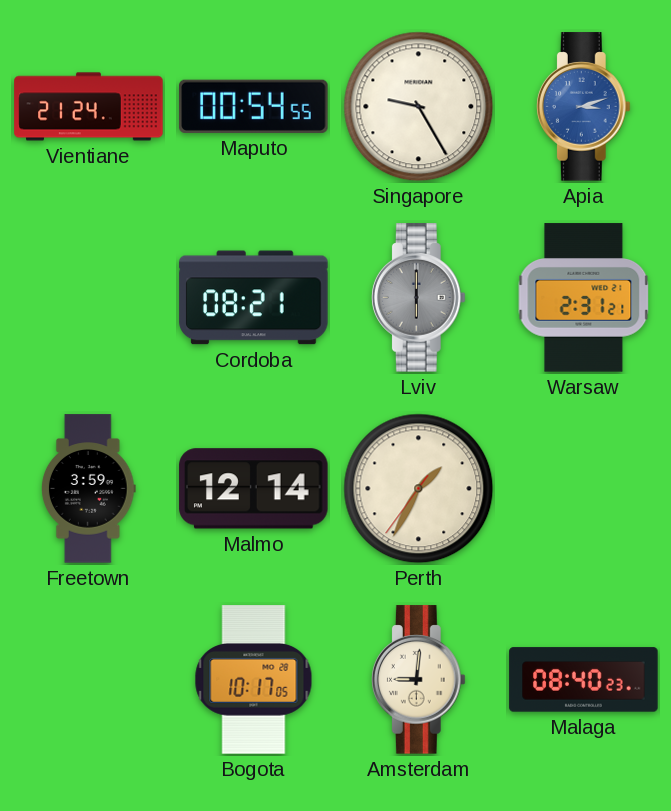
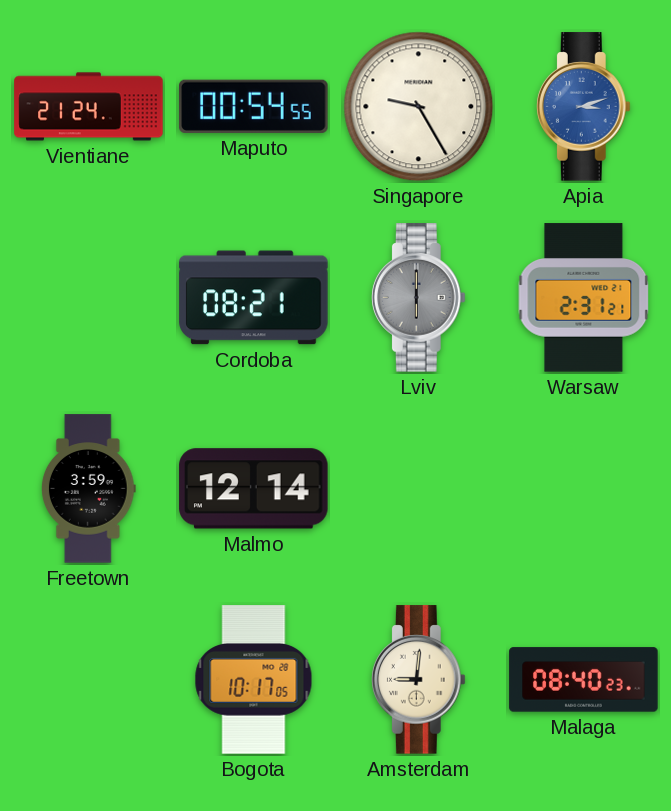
Perth: 1:34 -> none (419, 489)
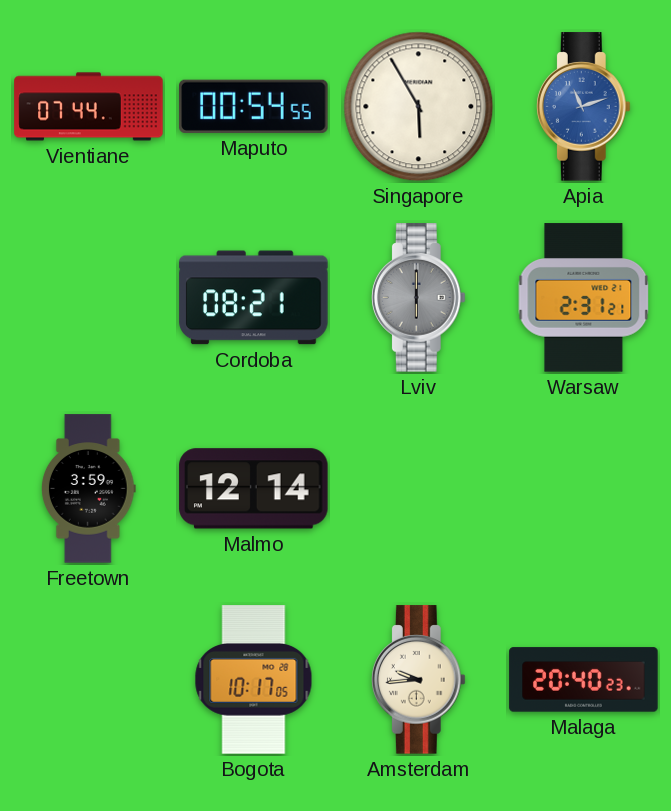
Vientiane: 21:24 -> 07:44 (89, 107)
Singapore: 9:25 -> 5:55 (419, 107)
Apia: 3:12 -> 11:12 (583, 107)
Amsterdam: 9:01 -> 9:44 (418, 680)
Malaga: 08:40 -> 20:40 (584, 680)
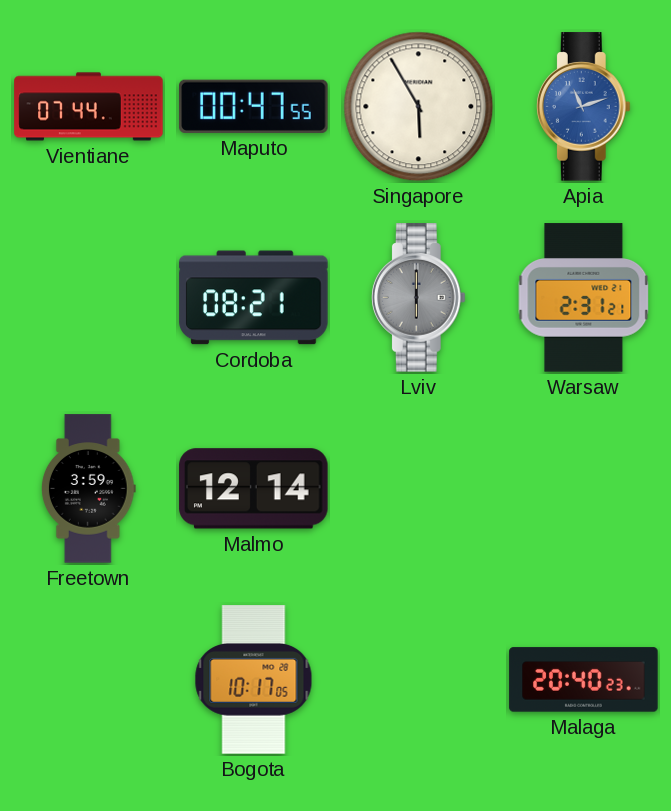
Maputo: 00:54 -> 00:47 (254, 106)
Amsterdam: 9:44 -> none (418, 680)
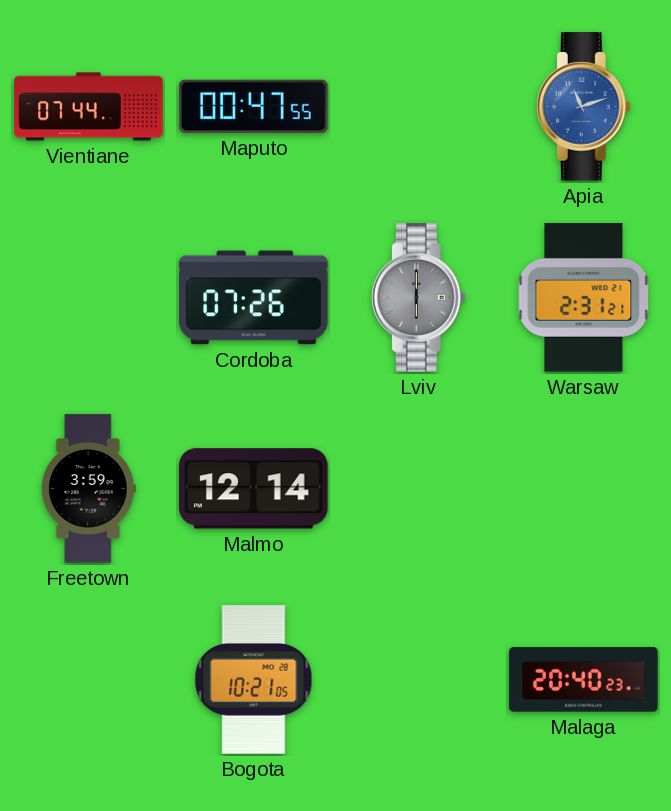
Singapore: 5:55 -> none (419, 107)
Cordoba: 08:21 -> 07:26 (254, 298)
Bogota: 10:17 -> 10:21 (254, 680)
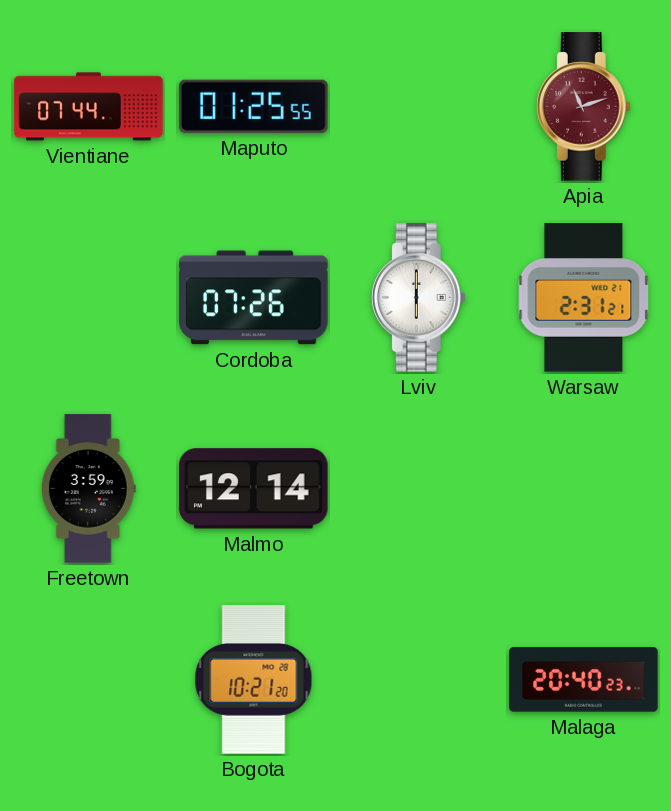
Maputo: 00:47 -> 01:25 (254, 106)
Apia dial: blue -> burgundy (583, 107)
Lviv dial: grey -> white (418, 298)
Bogota: 10:21:05 -> 10:21:20 (254, 680)
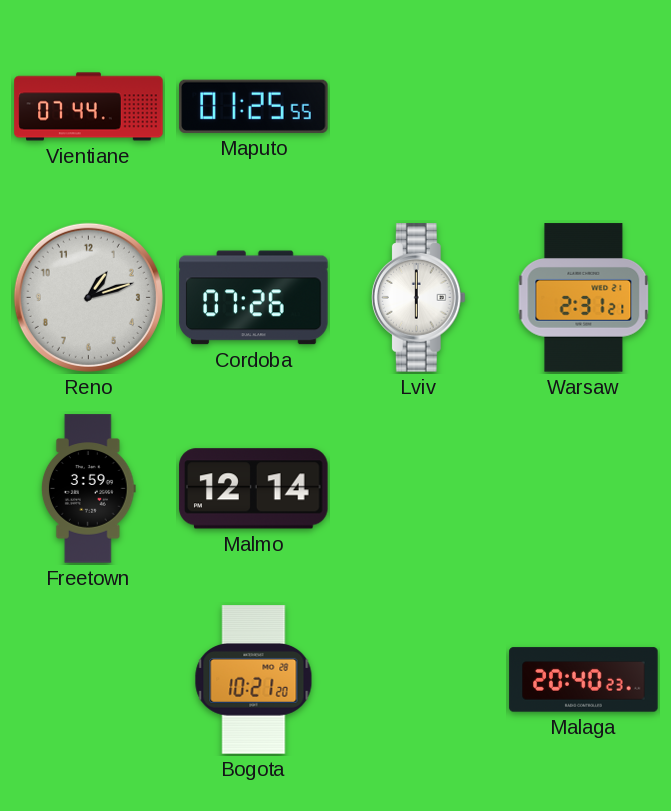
Apia: 11:12 -> none (583, 107)
Reno: none -> 1:12 (88, 297)
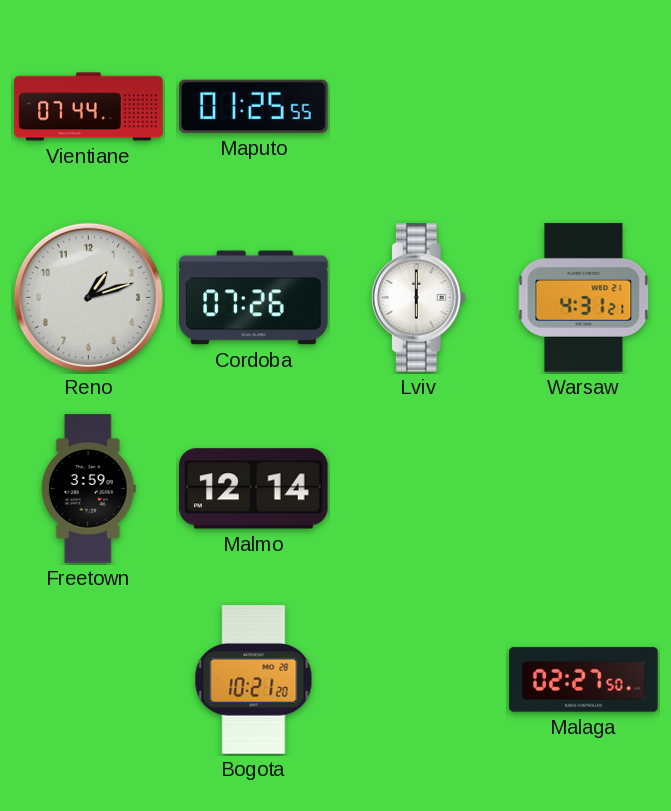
Warsaw: 2:31 -> 4:31 (584, 298)
Malaga: 20:40 -> 02:27 (584, 680)
